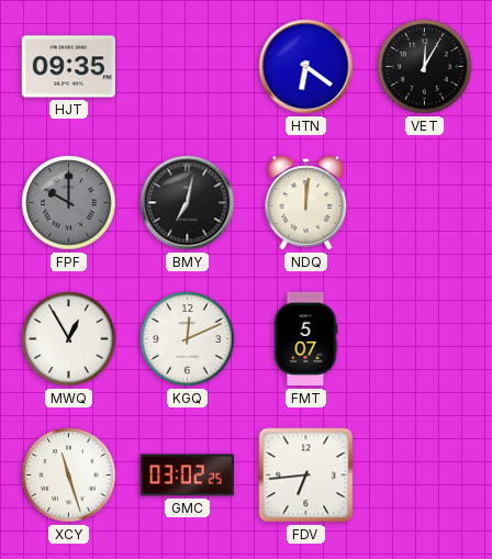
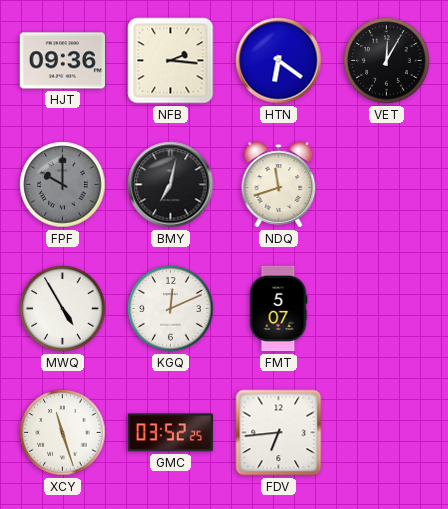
HJT: 09:35 -> 09:36 (62, 61)
NFB: none -> 2:16 (171, 61)
NDQ: 12:01 -> 11:42 (279, 185)
MWQ: 12:55 -> 4:55 (63, 309)
GMC: 03:02 -> 03:52 (170, 433)
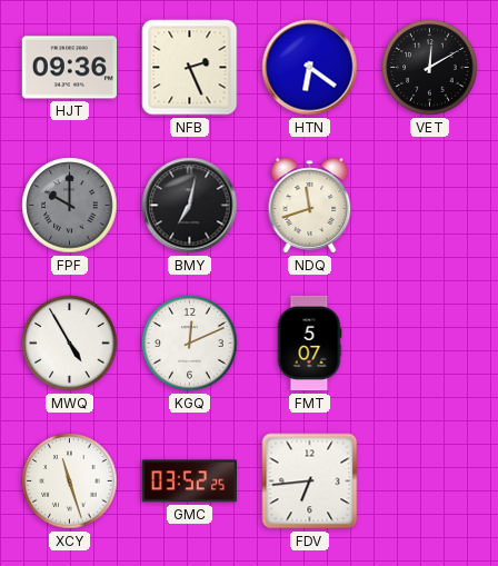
NFB: 2:16 -> 2:26 (190, 68)
VET: 12:05 -> 12:10 (430, 68)
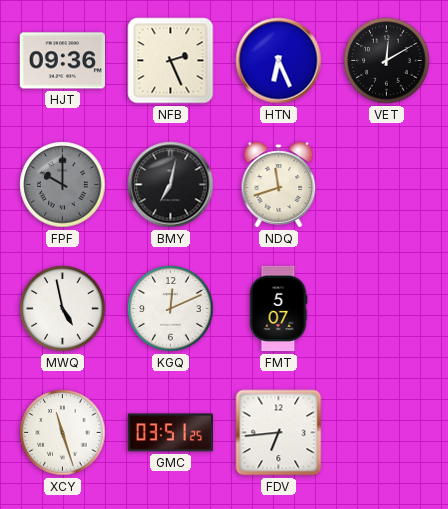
HTN: 6:21 -> 6:26 (279, 61)
MWQ: 4:55 -> 4:58 (63, 309)
GMC: 03:52 -> 03:51 (170, 433)
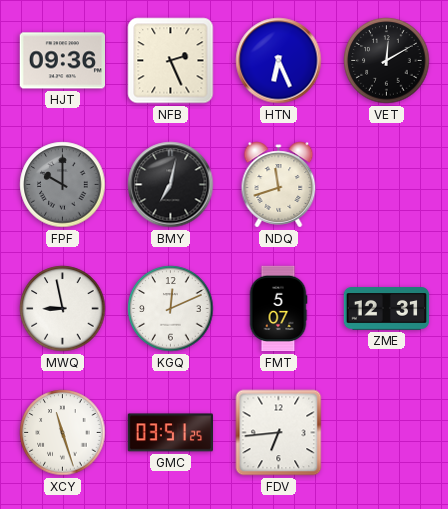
MWQ: 4:58 -> 8:58 (63, 309)
ZME: none -> 12:31 (387, 309)
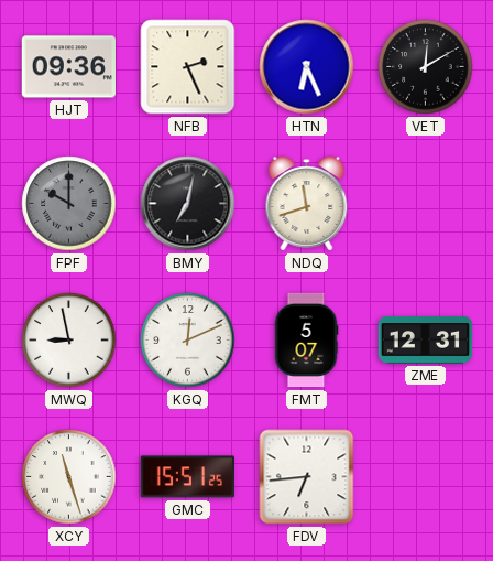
GMC: 03:51 -> 15:51 (187, 477)
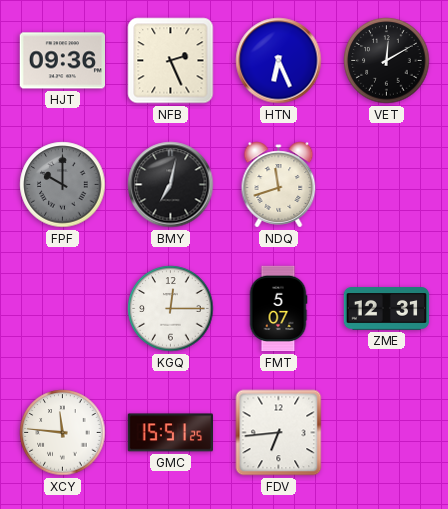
MWQ: 8:58 -> none (69, 341)
KGQ: 12:11 -> 12:15 (171, 309)
XCY: 11:27 -> 11:46 (63, 433)
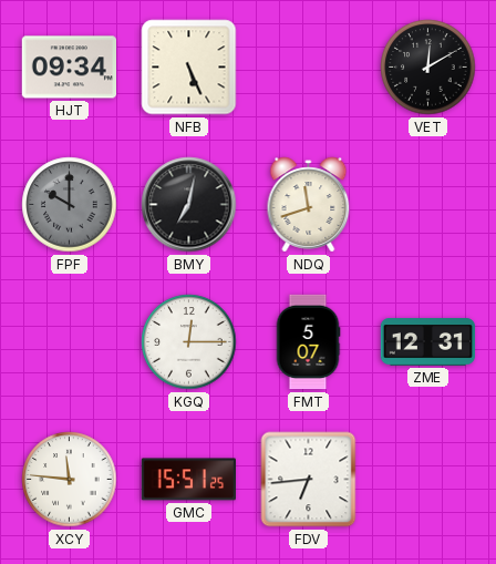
HJT: 09:36 -> 09:34 (69, 68)
NFB: 2:26 -> 5:26 (189, 68)
HTN: 6:26 -> none (279, 61)
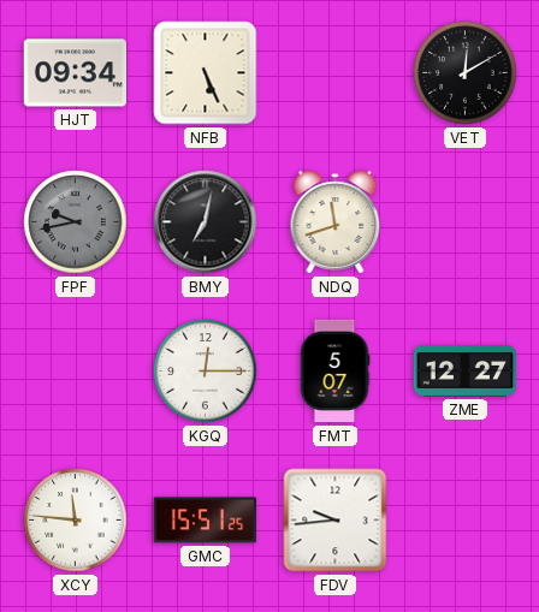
FPF: 10:00 -> 9:43 (76, 222)
ZME: 12:31 -> 12:27 (466, 372)
FDV: 6:44 -> 9:44 (336, 521)
